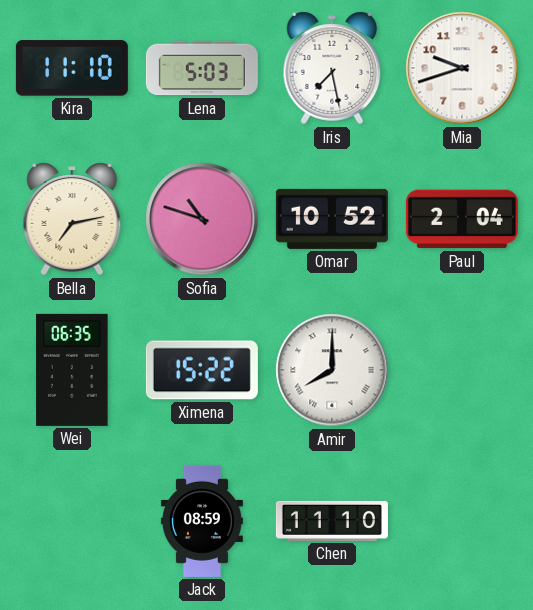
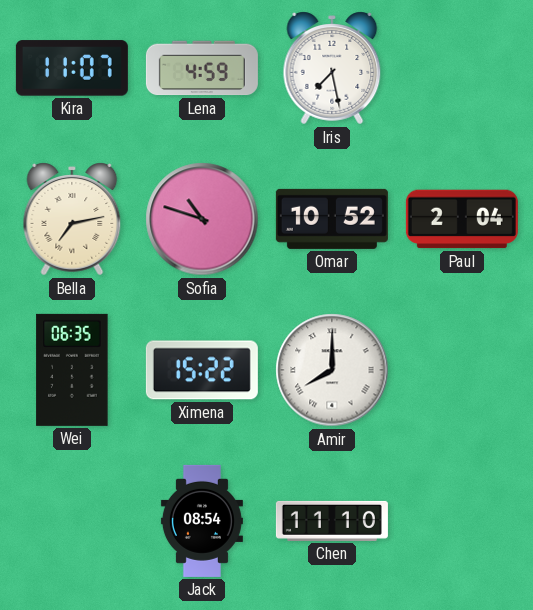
Kira: 11:10 -> 11:07 (72, 68)
Lena: 5:03 -> 4:59 (202, 68)
Mia: 9:42 -> none (462, 68)
Jack: 08:59 -> 08:54 (202, 521)
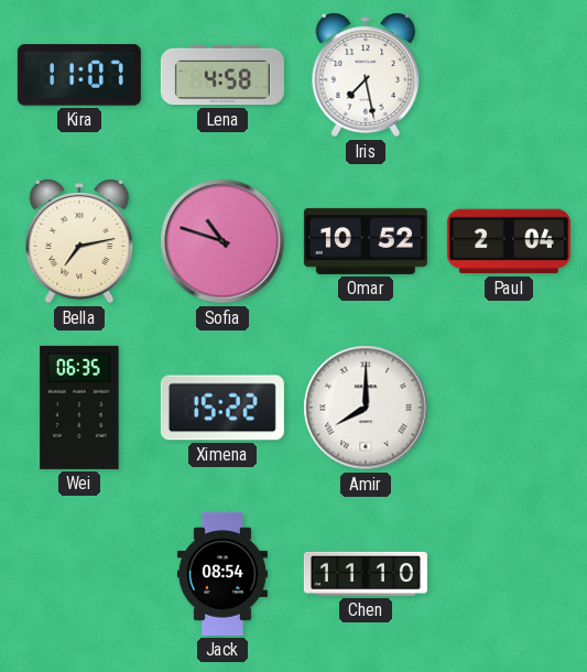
Lena: 4:59 -> 4:58 (222, 75)
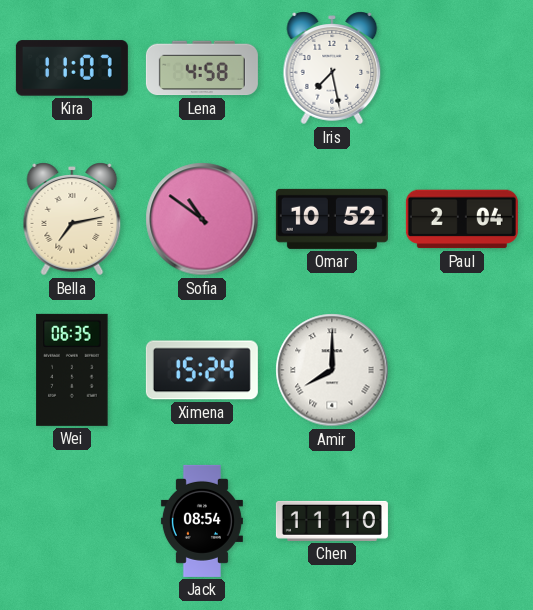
Sofia: 10:48 -> 10:51 (202, 219)
Ximena: 15:22 -> 15:24 (202, 370)
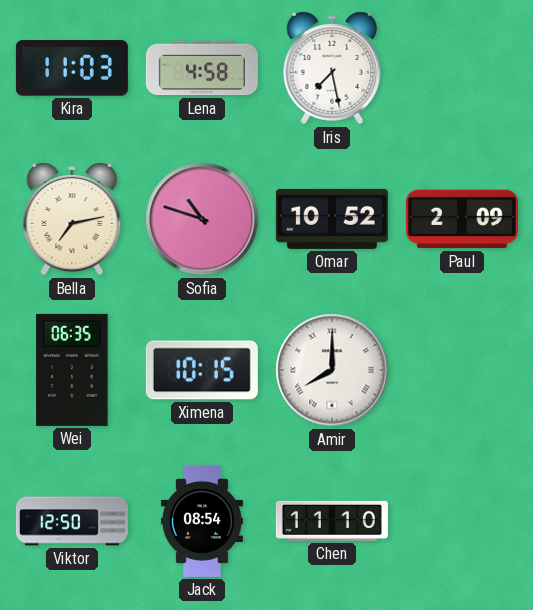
Kira: 11:07 -> 11:03 (72, 68)
Sofia: 10:51 -> 10:48 (202, 219)
Paul: 2:04 -> 2:09 (462, 219)
Ximena: 15:24 -> 10:15 (202, 370)
Viktor: none -> 12:50 (72, 521)
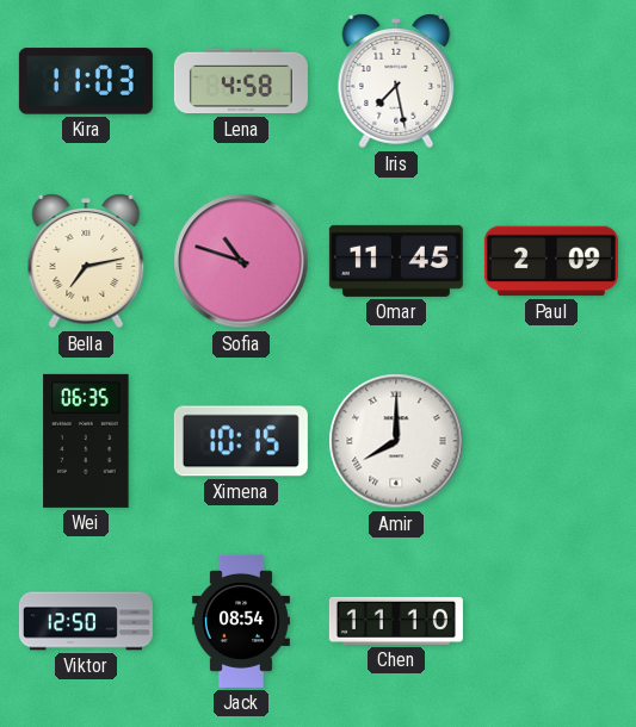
Omar: 10:52 -> 11:45 (396, 261)
